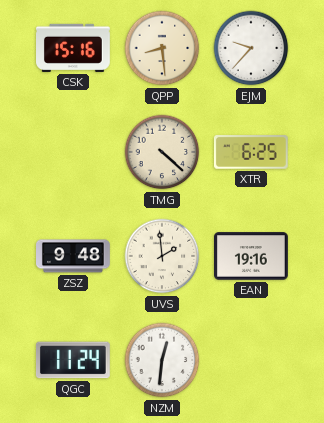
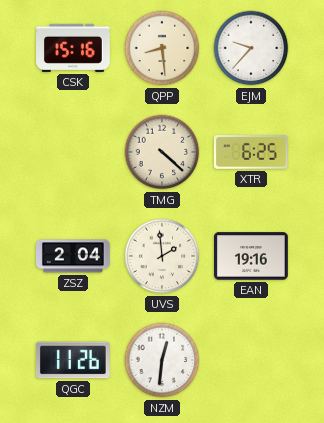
ZSZ: 9:48 -> 2:04 (74, 256)
QGC: 11:24 -> 11:26 (73, 360)
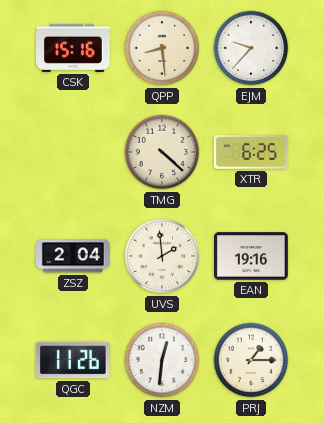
PRJ: none -> 1:15 (251, 360)
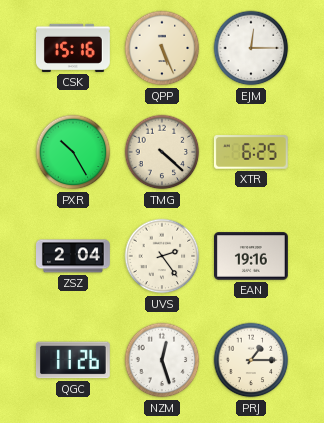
QPP: 8:29 -> 5:26 (162, 48)
EJM: 9:37 -> 12:15 (251, 48)
PXR: none -> 10:25 (73, 152)
UVS: 1:59 -> 2:24 (162, 256)
NZM: 12:31 -> 12:27 (162, 360)
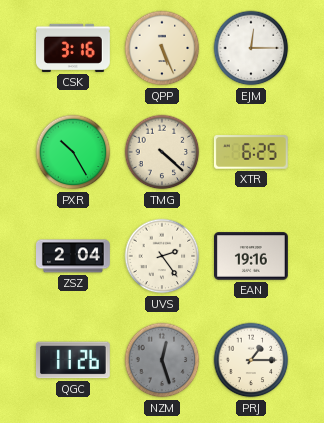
CSK: 15:16 -> 3:16 (74, 48)
NZM dial: white -> grey (162, 360)
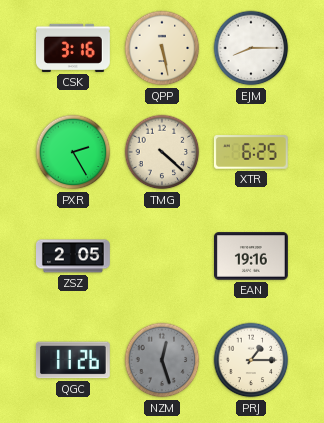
QPP: 5:26 -> 5:28 (162, 48)
EJM: 12:15 -> 8:15 (251, 48)
PXR: 10:25 -> 2:25 (73, 152)
ZSZ: 2:04 -> 2:05 (74, 256)
UVS: 2:24 -> none (162, 256)
